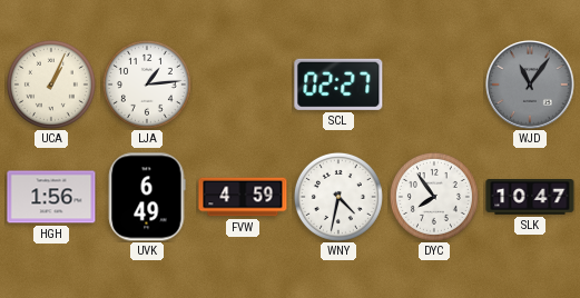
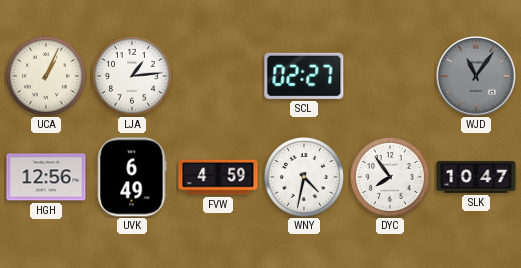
HGH: 1:56 -> 12:56 (46, 177)
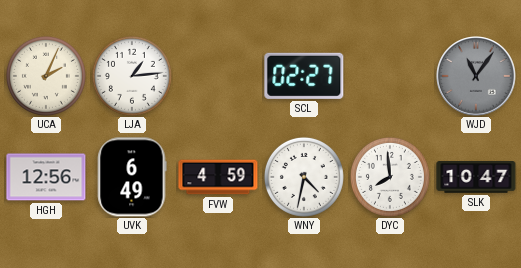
UCA: 1:04 -> 2:04 (46, 76)
DYC: 7:54 -> 7:59 (390, 177)
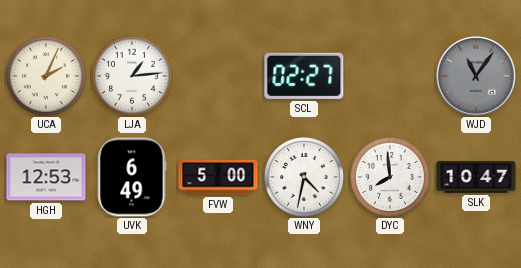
HGH: 12:56 -> 12:53 (46, 177)
FVW: 4:59 -> 5:00 (218, 177)
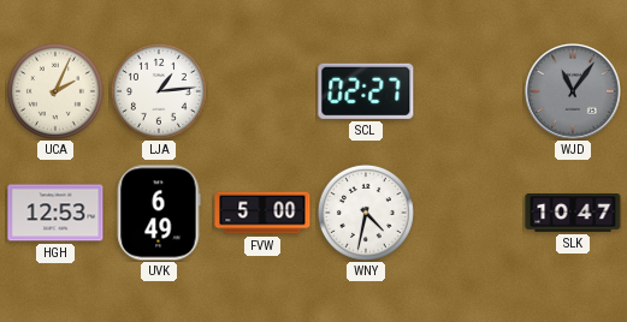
DYC: 7:59 -> none (390, 177)
